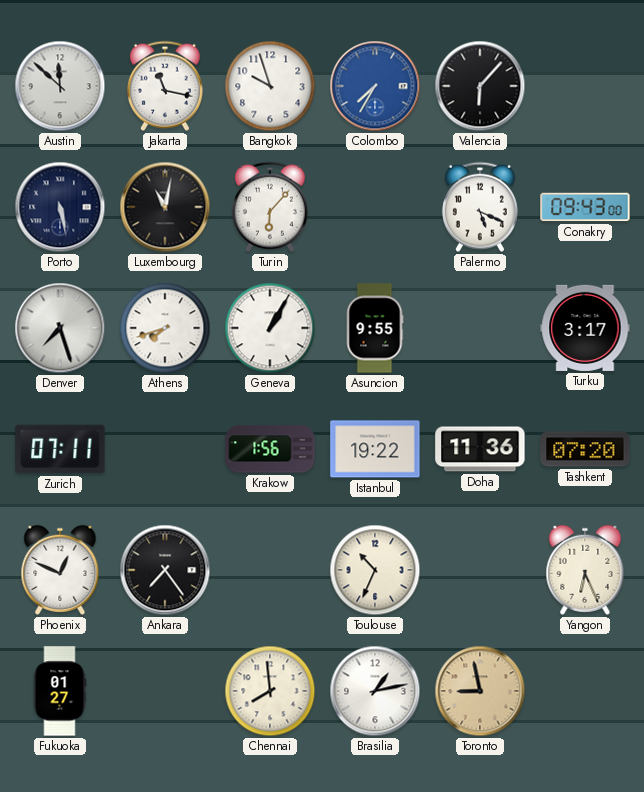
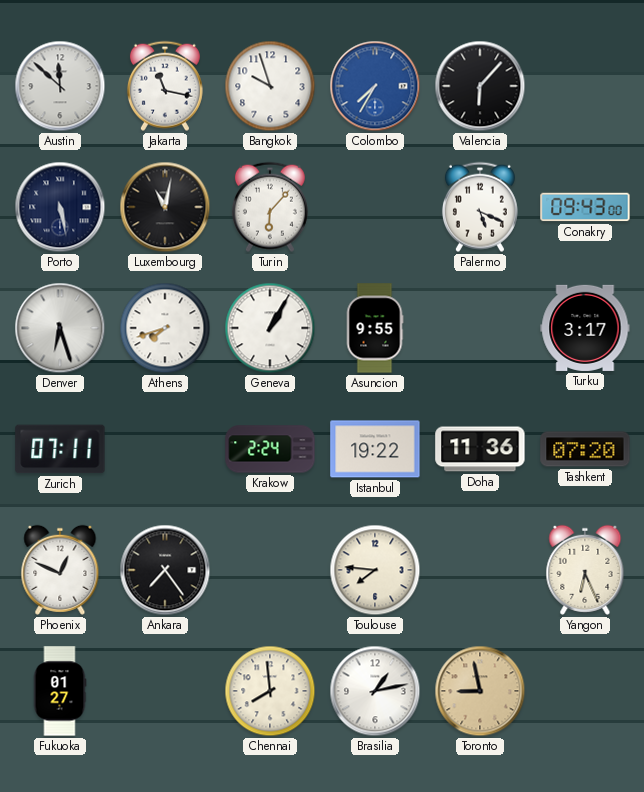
Denver: 7:27 -> 6:27 (60, 328)
Krakow: 1:56 -> 2:24 (270, 449)
Toulouse: 10:34 -> 7:46 (375, 570)
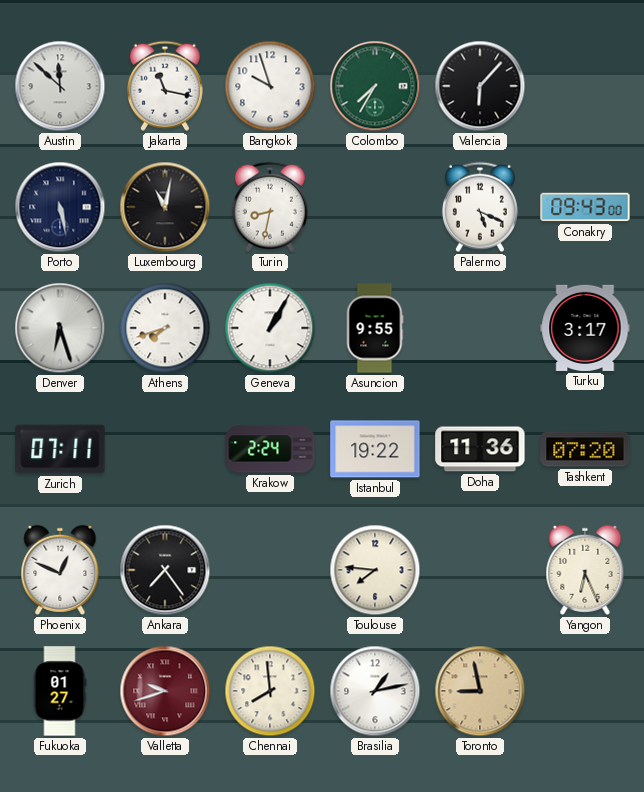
Colombo dial: blue -> green (375, 86)
Turin: 6:07 -> 8:32 (270, 207)
Valletta: none -> 9:42 (165, 691)
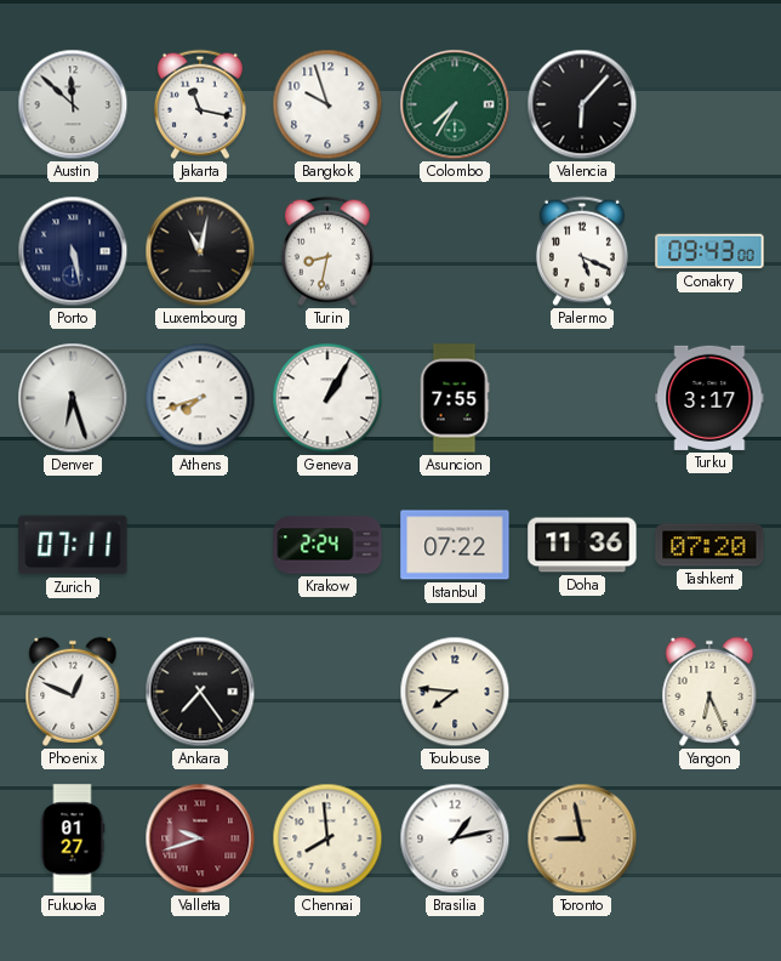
Asuncion: 9:55 -> 7:55 (455, 398)
Istanbul: 19:22 -> 07:22 (455, 545)
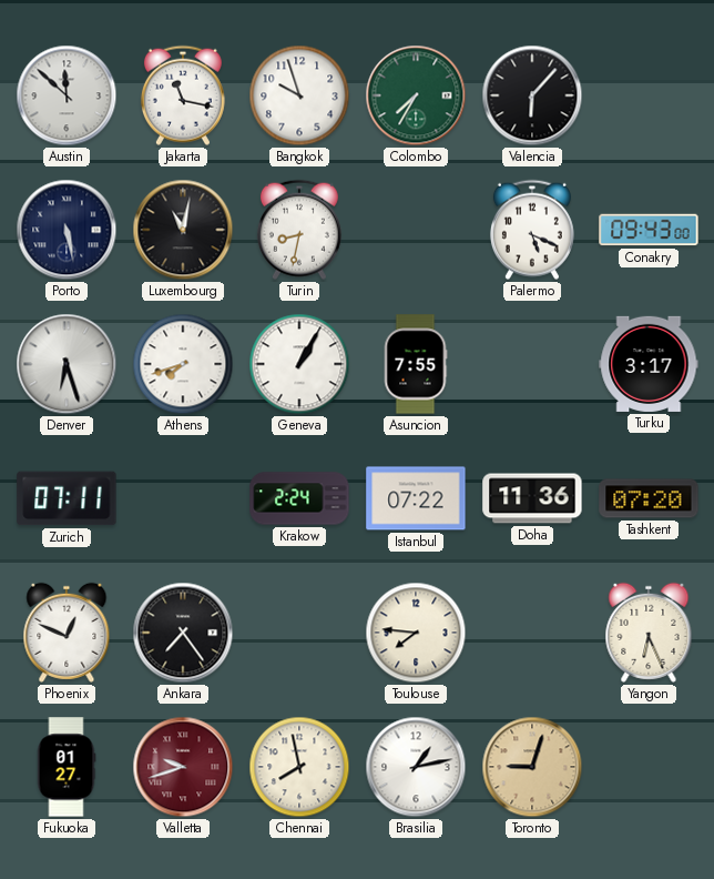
Chennai: 7:59 -> 7:58 (299, 767)
Toronto: 8:58 -> 9:03 (532, 767)
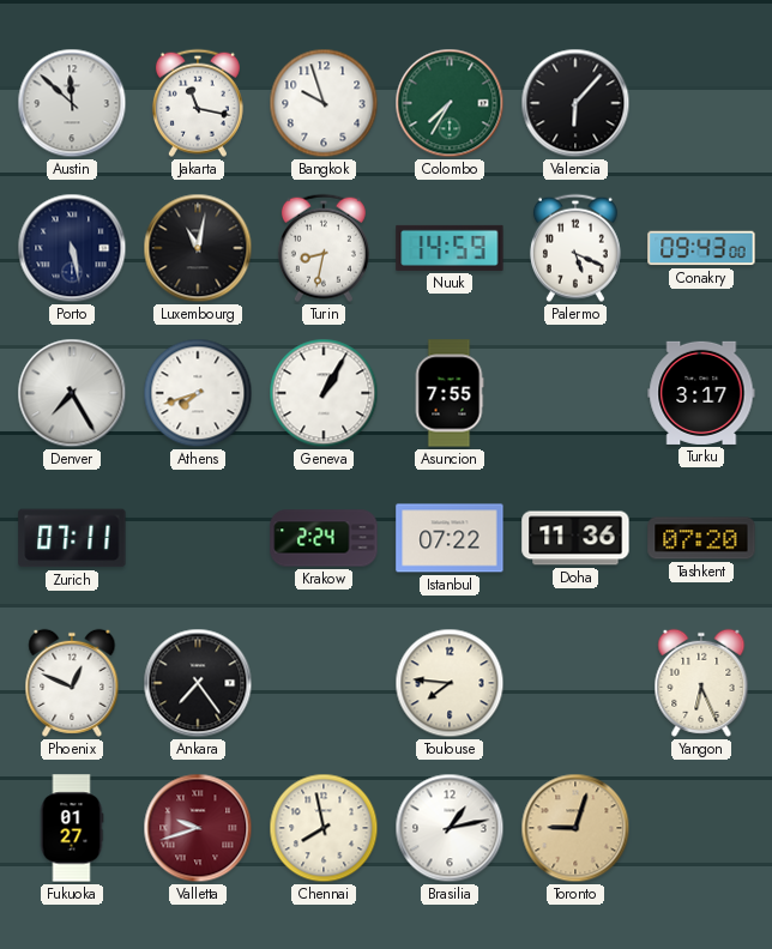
Nuuk: none -> 14:59 (450, 248)
Denver: 6:27 -> 7:25 (72, 393)
